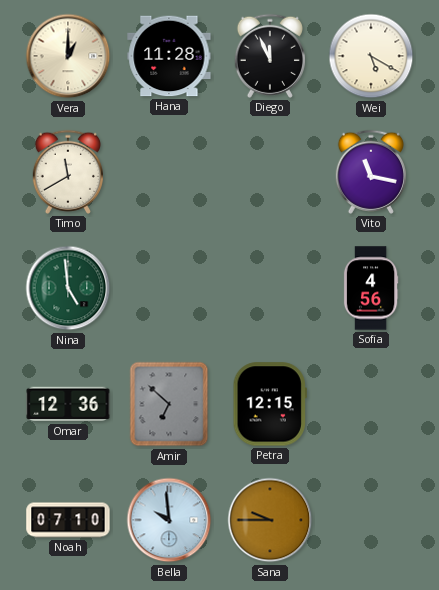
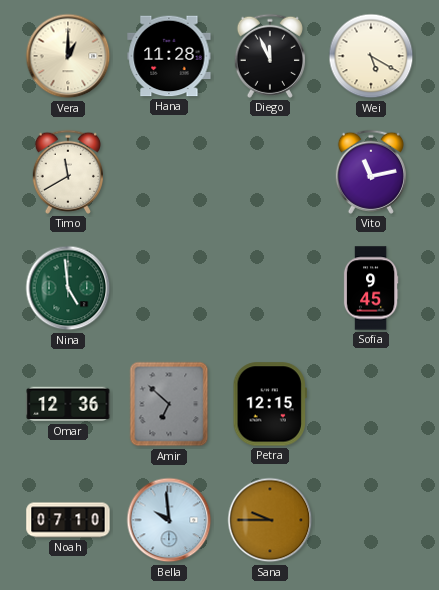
Vito: 11:17 -> 11:13 (370, 172)
Sofia: 4:56 -> 9:45 (371, 288)
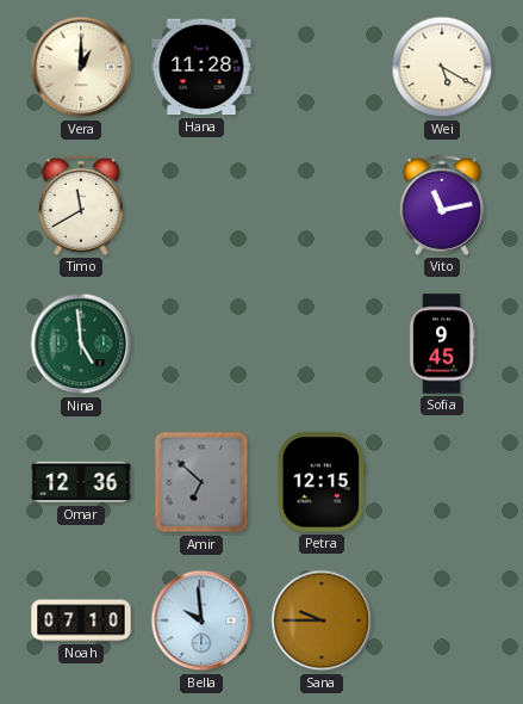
Diego: 11:56 -> none (269, 56)
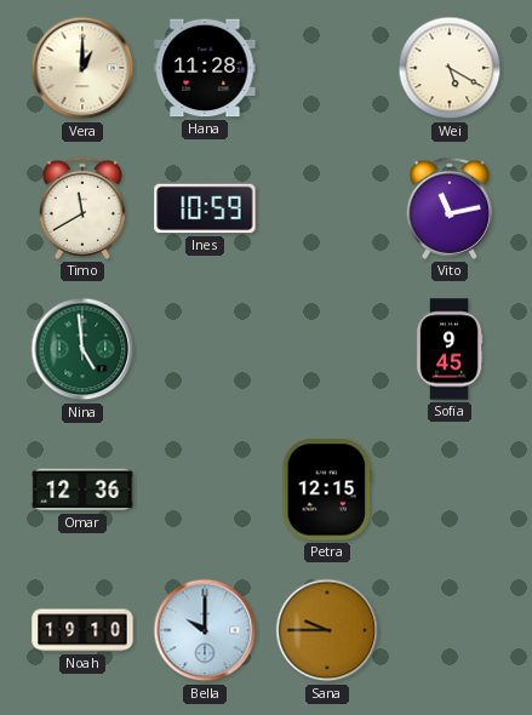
Ines: none -> 10:59 (205, 208)
Amir: 6:52 -> none (201, 482)
Noah: 07:10 -> 19:10 (82, 630)
Bella: 9:59 -> 10:00 (205, 630)
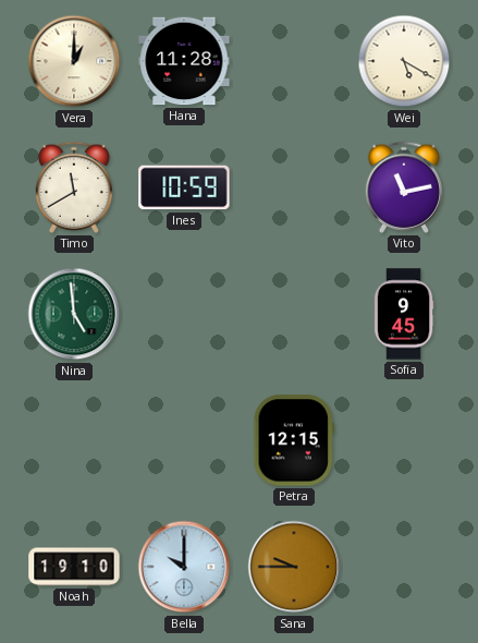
Omar: 12:36 -> none (82, 490)
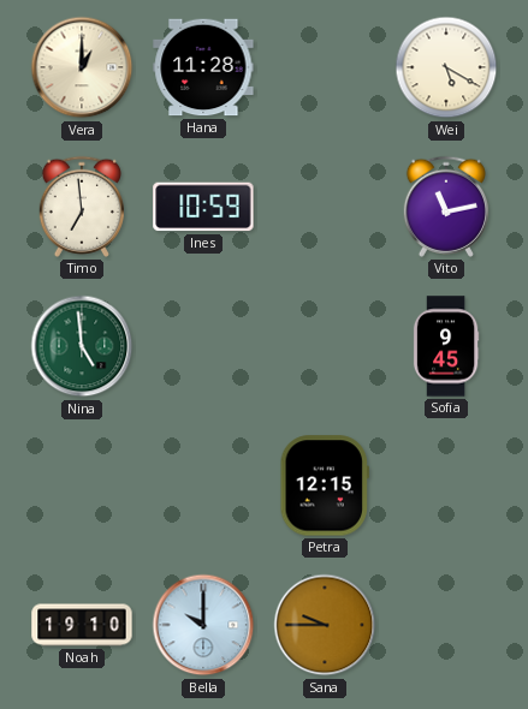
Timo: 11:40 -> 6:59 (81, 207)
